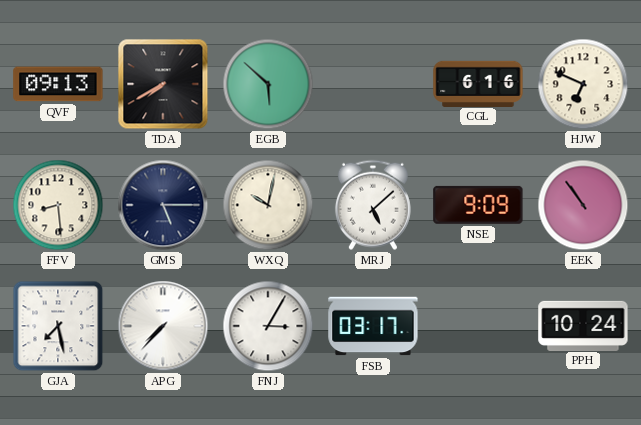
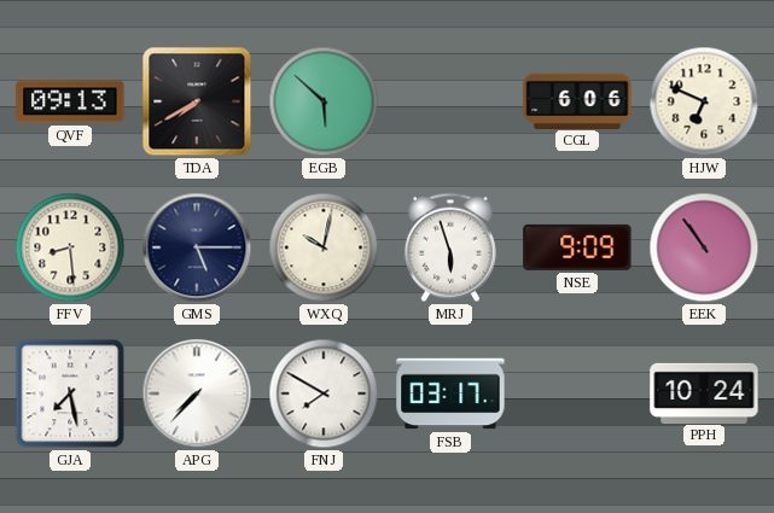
CGL: 6:16 -> 6:06 (577, 100)
MRJ: 5:08 -> 5:57 (450, 247)
FNJ: 3:05 -> 7:50 (324, 394)
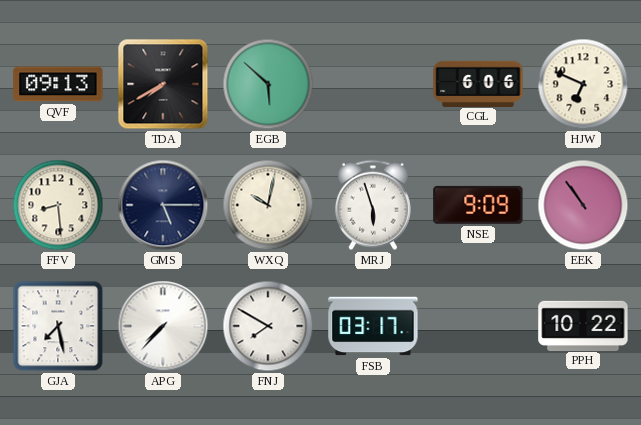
PPH: 10:24 -> 10:22 (583, 325)
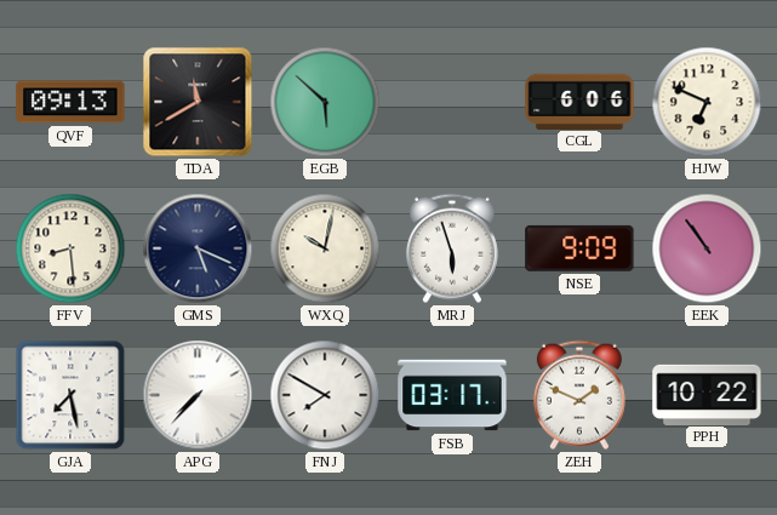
TDA: 7:40 -> 11:40 (198, 102)
GMS: 5:15 -> 5:19 (198, 248)
ZEH: none -> 1:49 (579, 395)
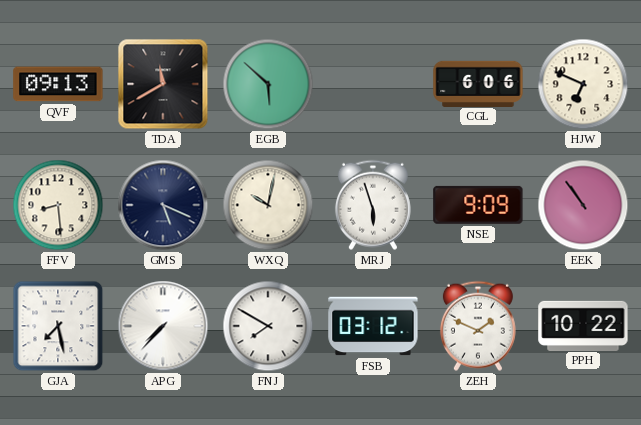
FSB: 03:17 -> 03:12 (373, 326)
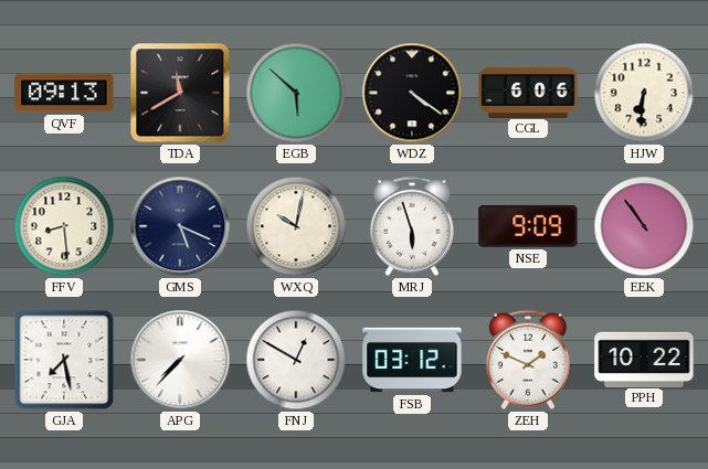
WDZ: none -> 4:21 (412, 93)
HJW: 6:49 -> 6:31 (644, 93)
FNJ: 7:50 -> 12:50 (296, 360)
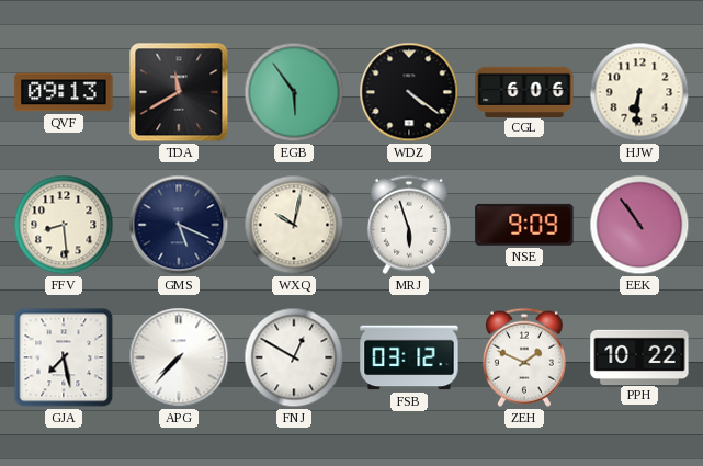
EGB: 5:52 -> 5:54 (294, 92)
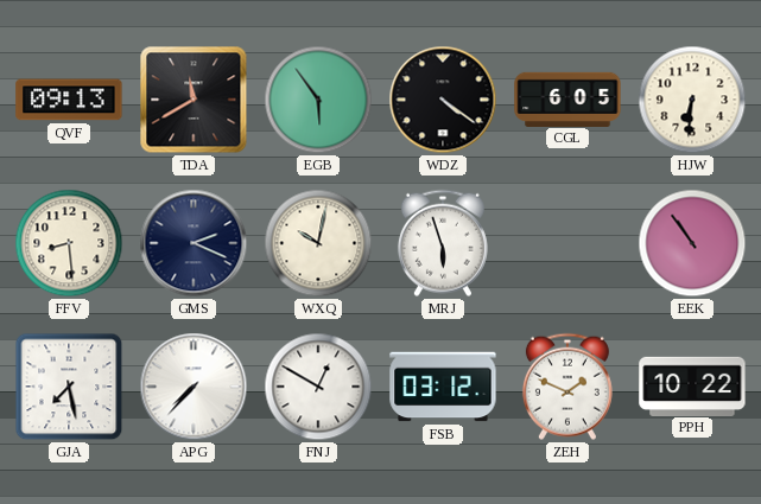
CGL: 6:06 -> 6:05 (567, 98)
GMS: 5:19 -> 2:19 (194, 243)
NSE: 9:09 -> none (524, 225)
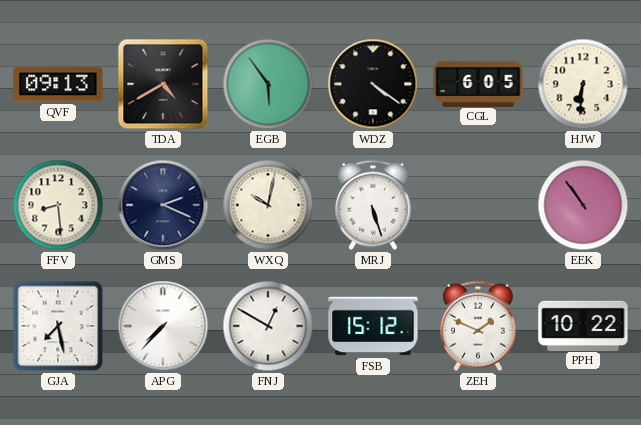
TDA: 11:40 -> 4:40 (163, 84)
MRJ: 5:57 -> 5:27 (373, 205)
FSB: 03:12 -> 15:12 (373, 326)
